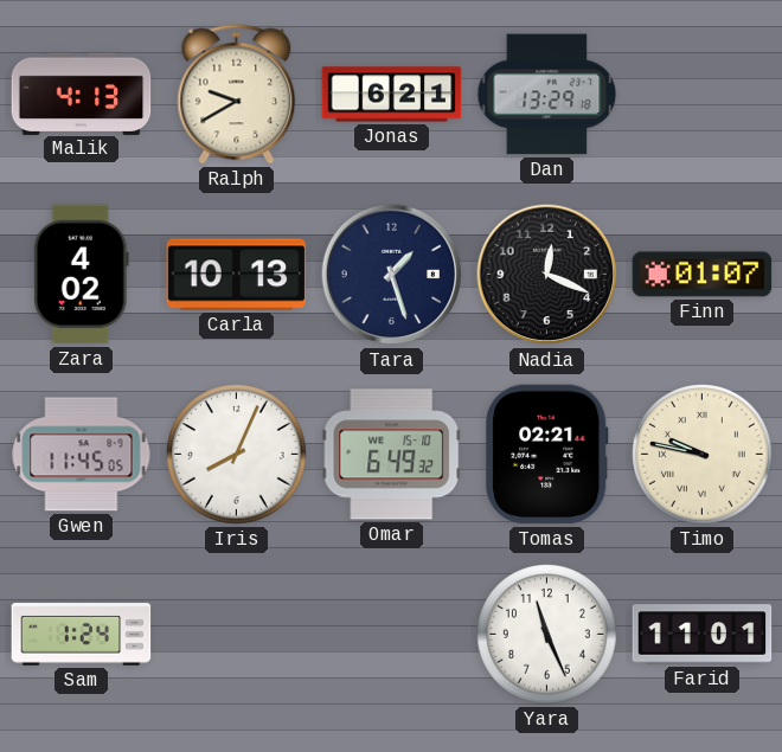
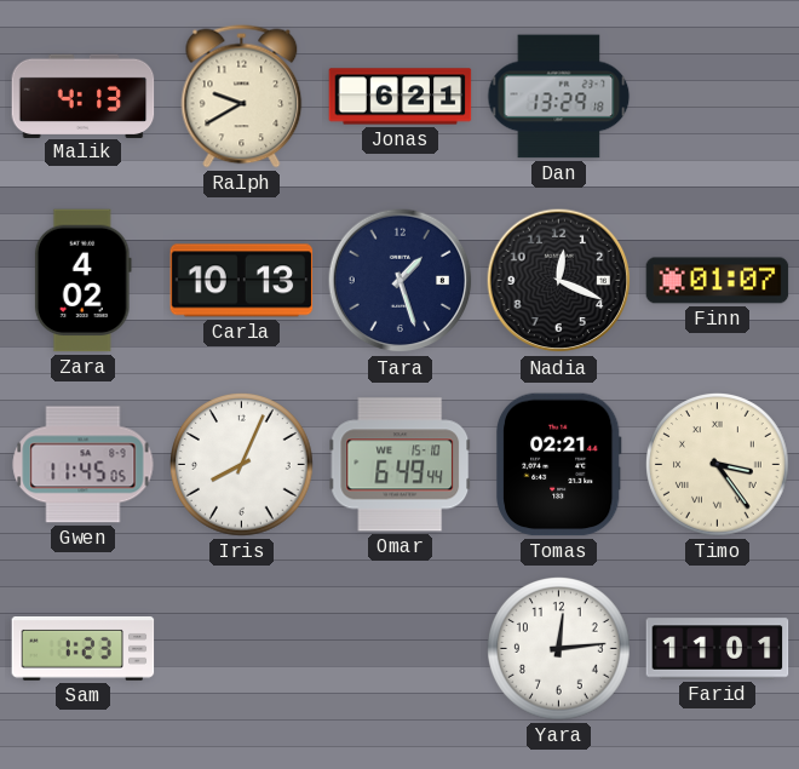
Omar: 6:49:32 -> 6:49:44 (401, 465)
Timo: 9:47 -> 3:24 (718, 465)
Sam: 1:24 -> 1:23 (84, 649)
Yara: 11:26 -> 12:14 (559, 649)
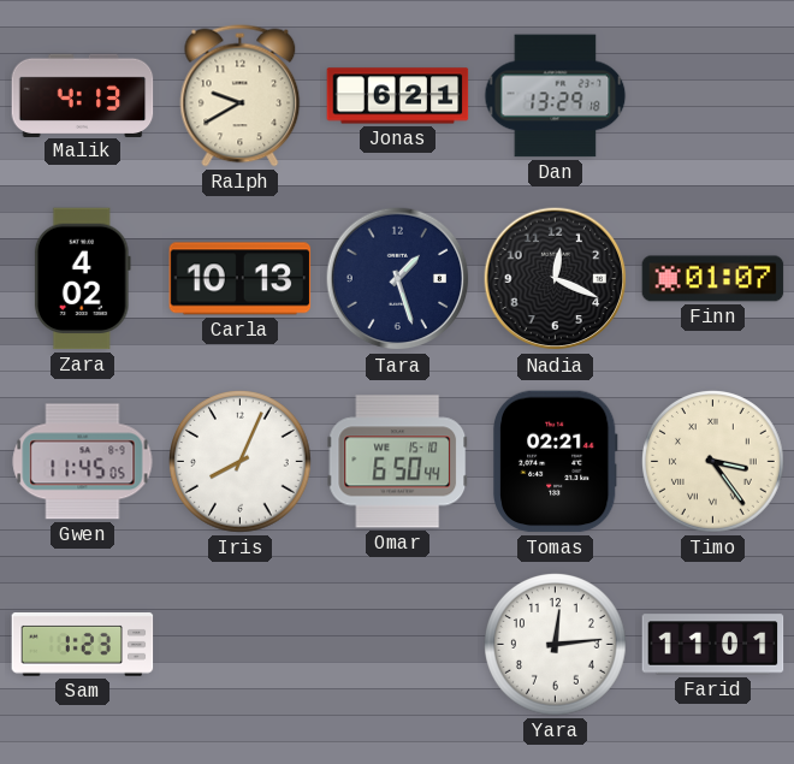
Omar: 6:49 -> 6:50 (398, 462)
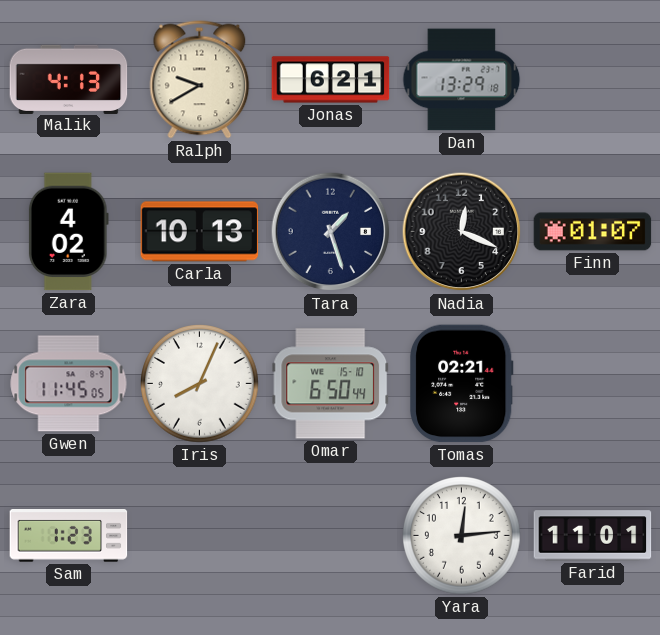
Timo: 3:24 -> none (713, 462)
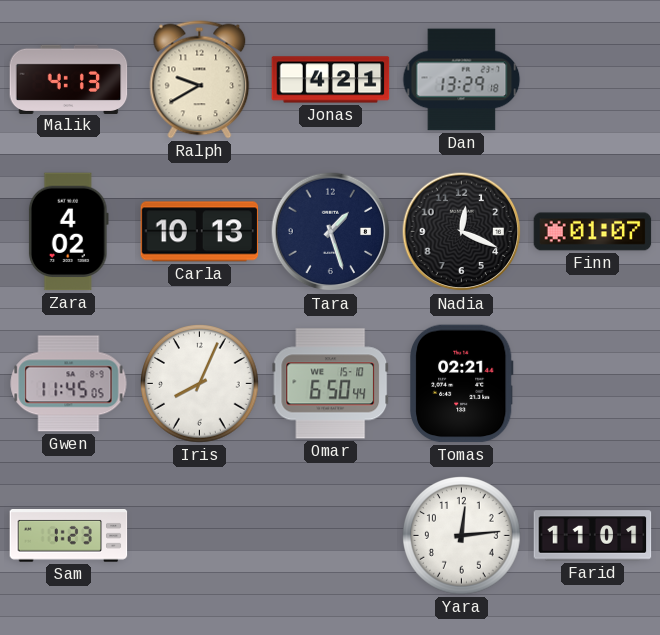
Jonas: 6:21 -> 4:21 (331, 80)
